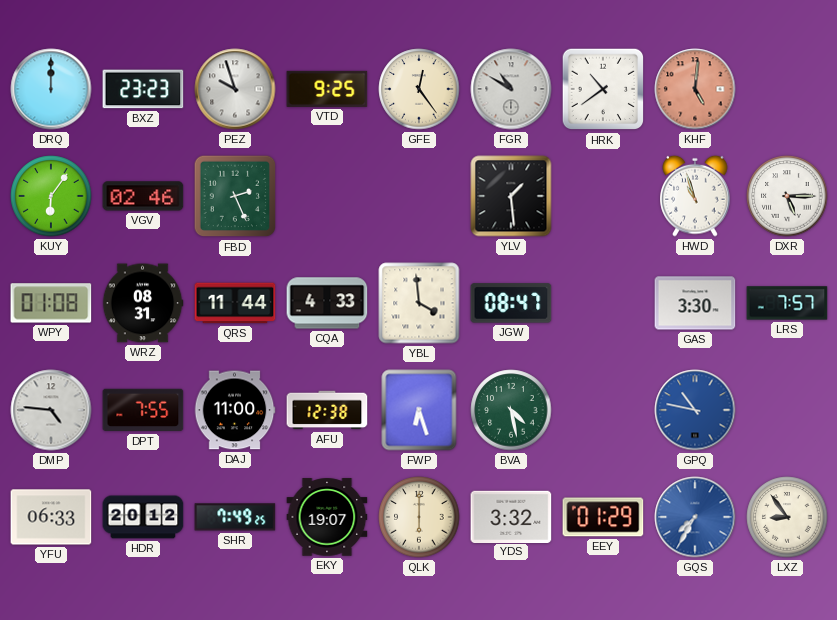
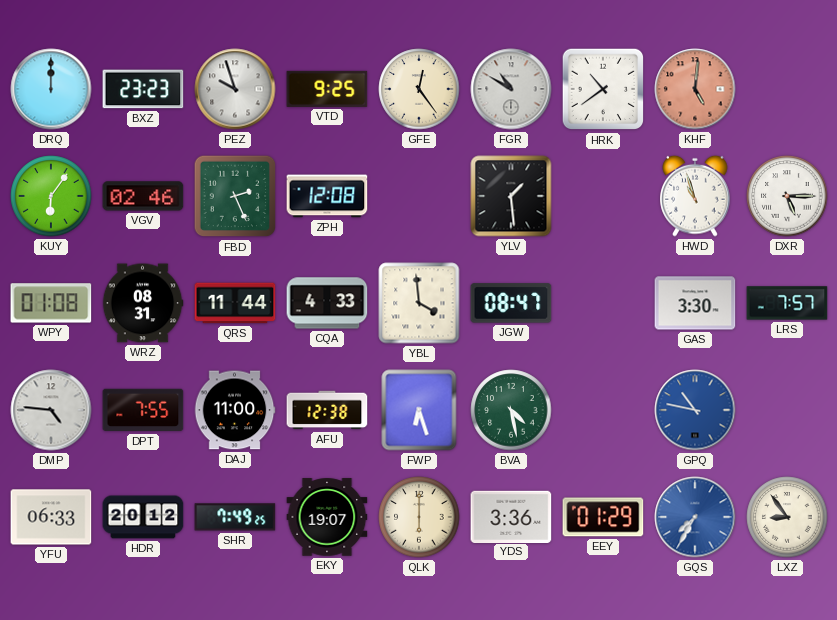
ZPH: none -> 12:08 (327, 196)
YDS: 3:32 -> 3:36 (511, 516)
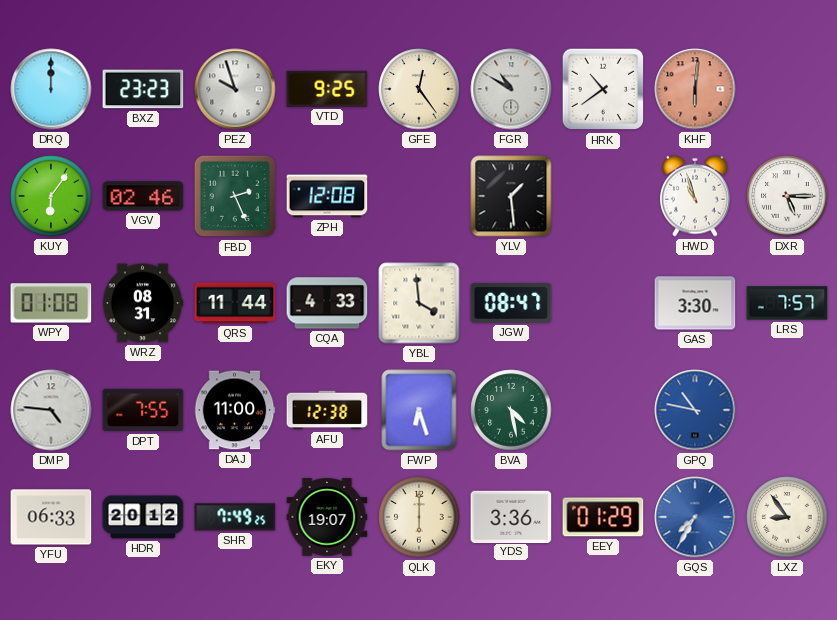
KHF: 5:01 -> 6:01 (695, 89)
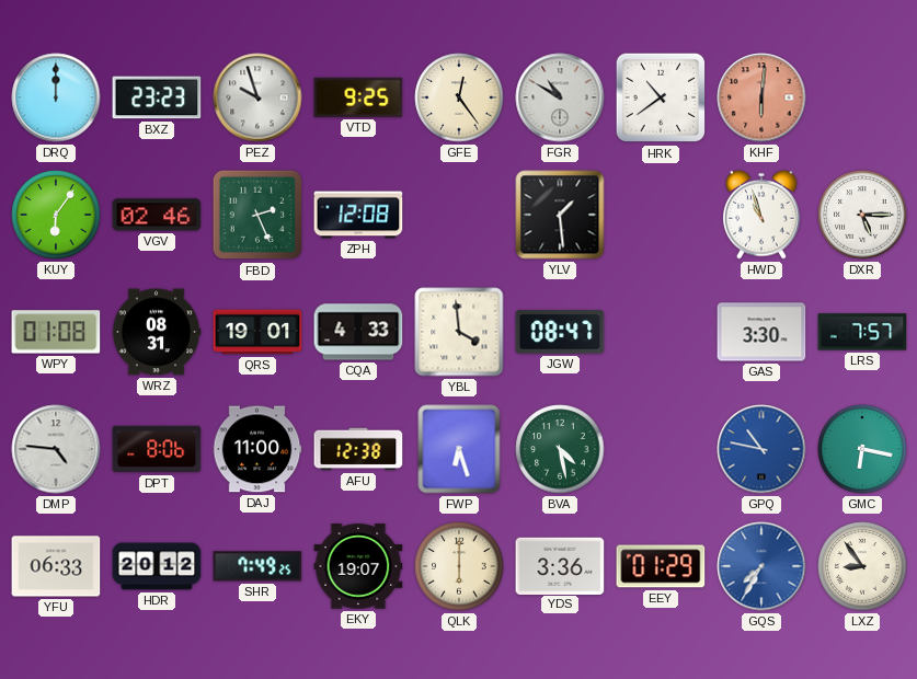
QRS: 11:44 -> 19:01 (257, 332)
DPT: 7:55 -> 8:06 (157, 449)
GMC: none -> 6:17 (862, 449)
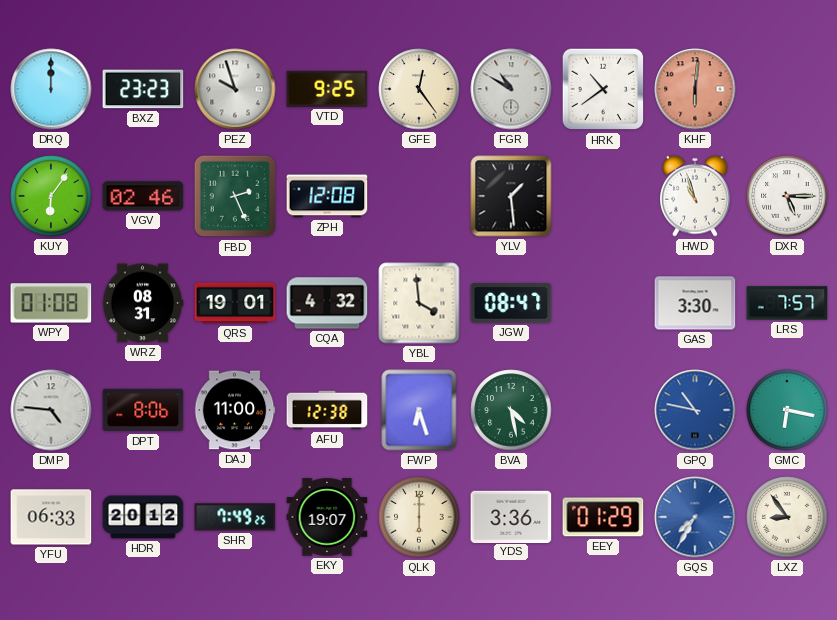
CQA: 4:33 -> 4:32 (327, 303)
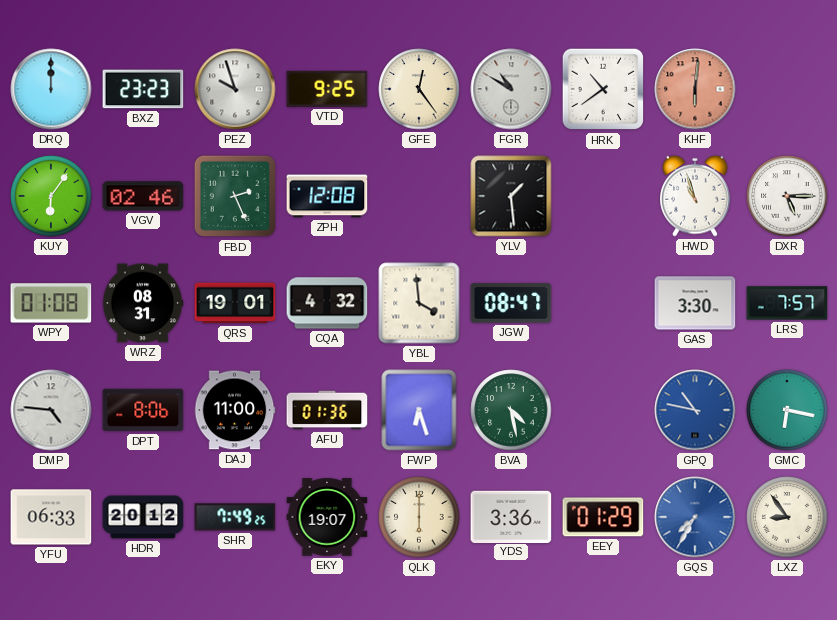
AFU: 12:38 -> 01:36 (327, 410)
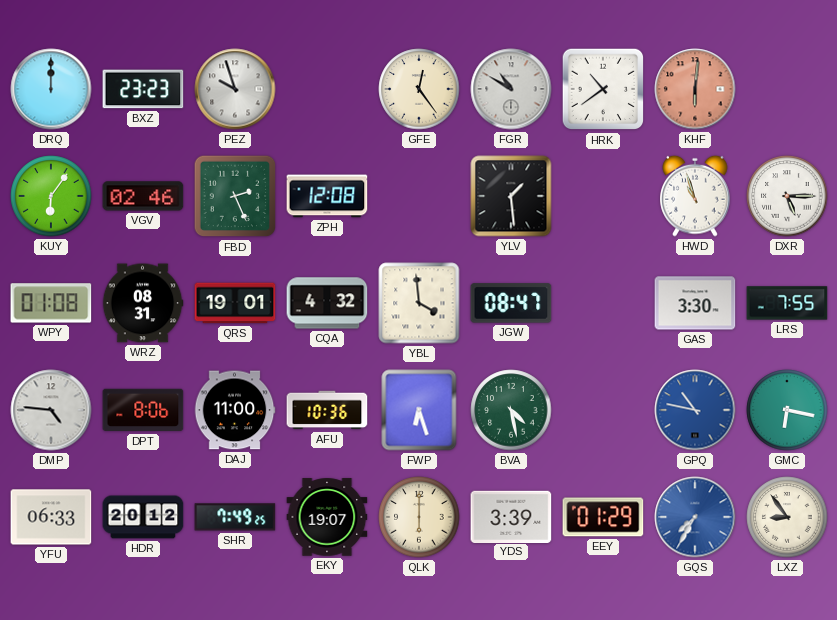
VTD: 9:25 -> none (327, 89)
LRS: 7:57 -> 7:55 (787, 303)
AFU: 01:36 -> 10:36 (327, 410)
YDS: 3:36 -> 3:39 (511, 516)
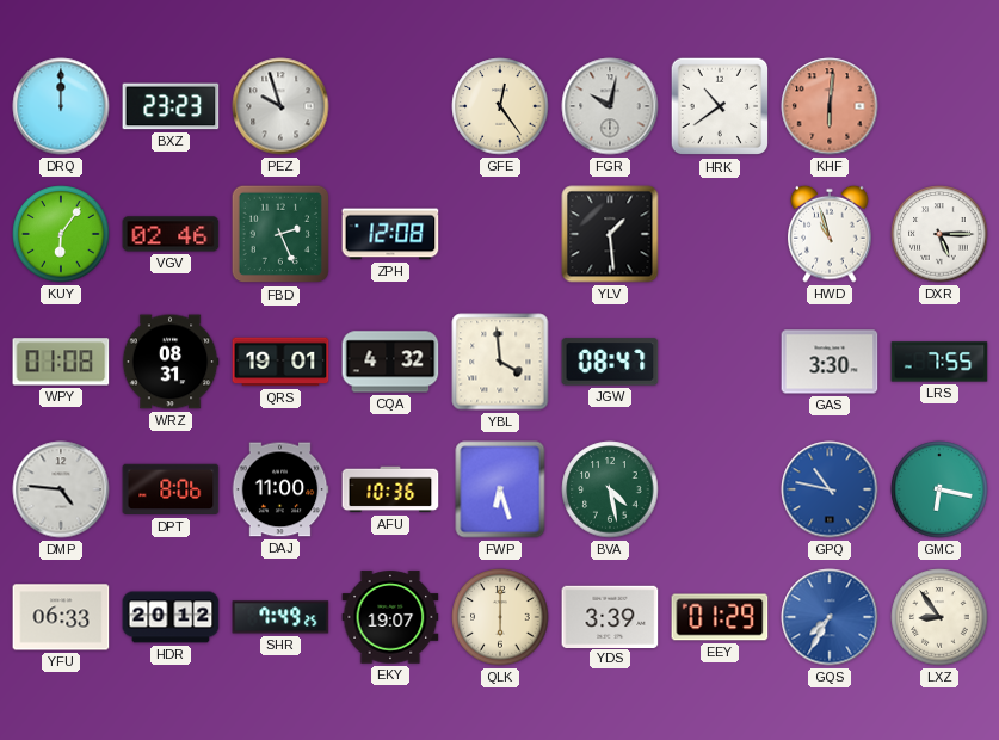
FGR: 10:50 -> 10:02 (610, 106)
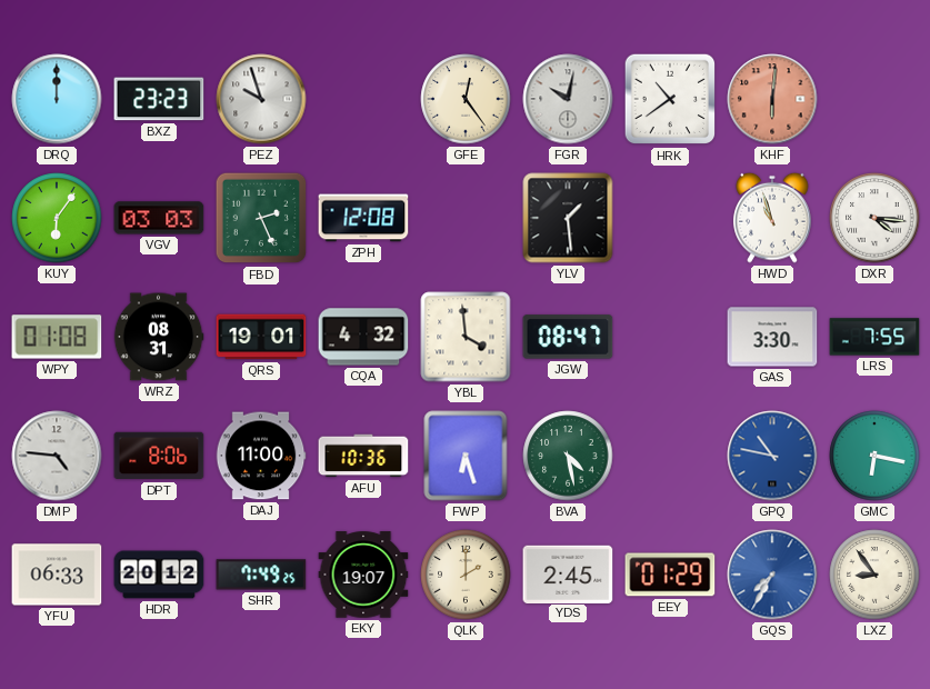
VGV: 02:46 -> 03:03 (159, 218)
DXR: 5:15 -> 4:16 (874, 218)
QLK: 6:00 -> 2:00 (466, 575)
YDS: 3:39 -> 2:45 (568, 573)
